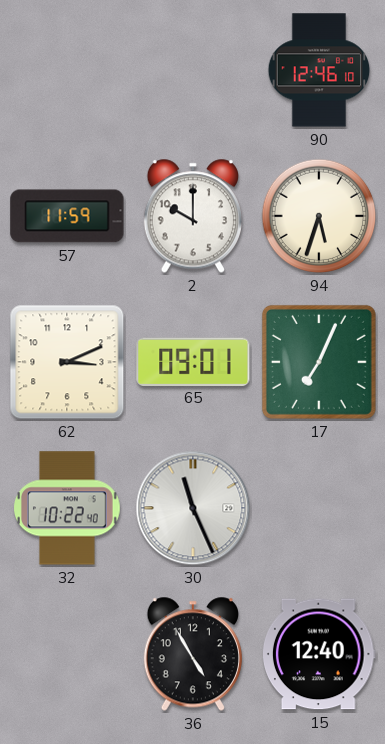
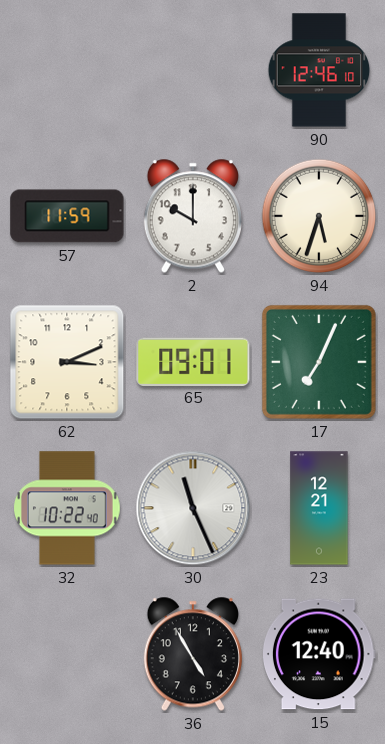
23: none -> 12:21 (319, 508)
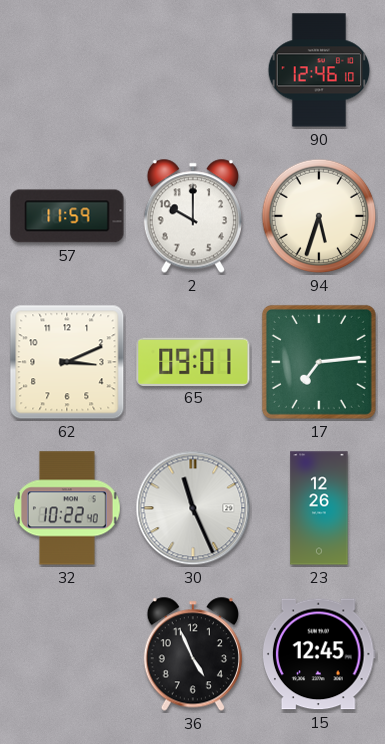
17: 7:04 -> 7:14 (319, 362)
23: 12:21 -> 12:26 (319, 508)
36: 4:55 -> 4:56 (193, 654)
15: 12:40 -> 12:45 (319, 654)
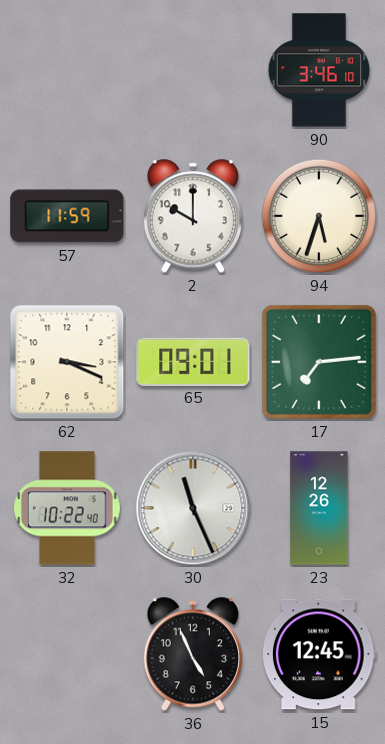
90: 12:46 -> 3:46 (319, 70)
62: 3:11 -> 3:19 (67, 362)
